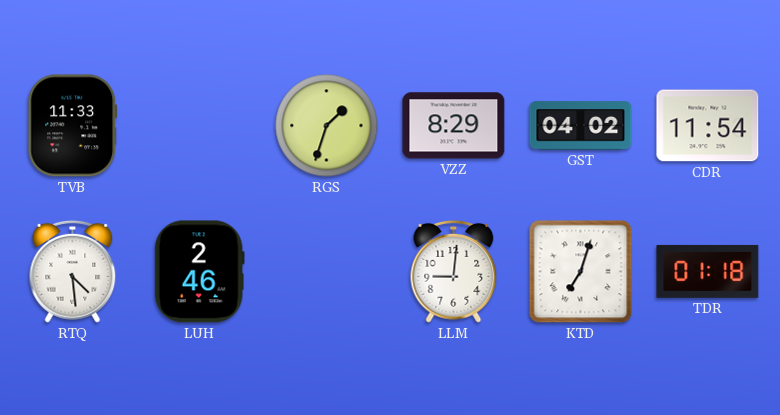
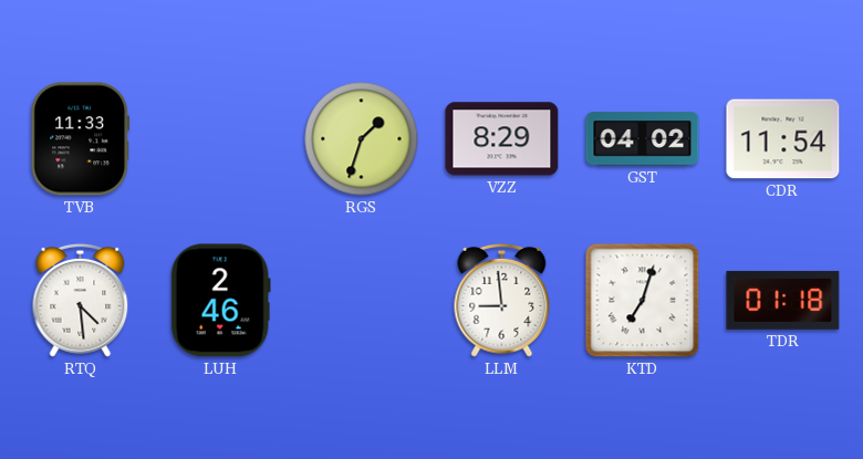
LLM: 9:01 -> 8:59 (502, 300)
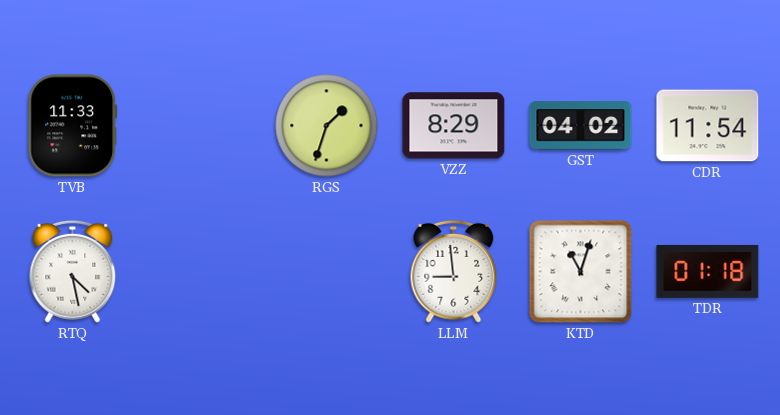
RTQ: 4:29 -> 4:28 (73, 271)
LUH: 2:46 -> none (220, 301)
KTD: 7:03 -> 11:03 (581, 272)
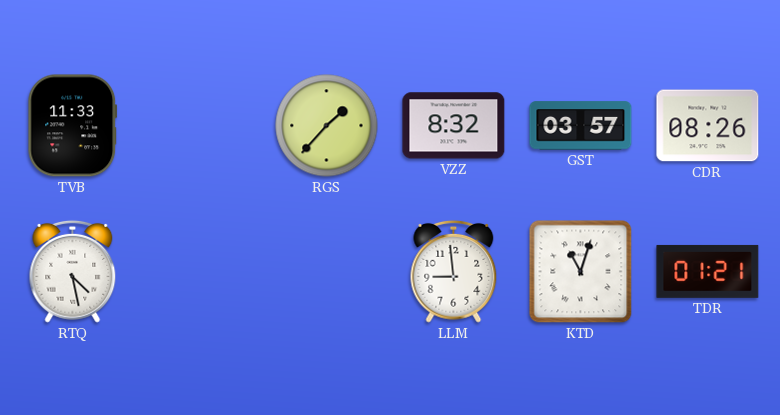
RGS: 1:33 -> 1:37 (327, 126)
VZZ: 8:29 -> 8:32 (454, 126)
GST: 04:02 -> 03:57 (581, 126)
CDR: 11:54 -> 08:26 (708, 126)
TDR: 01:18 -> 01:21 (708, 271)
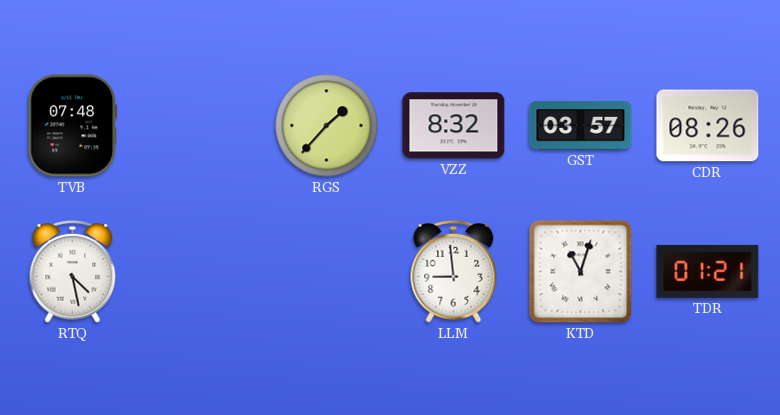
TVB: 11:33 -> 07:48 (73, 126)
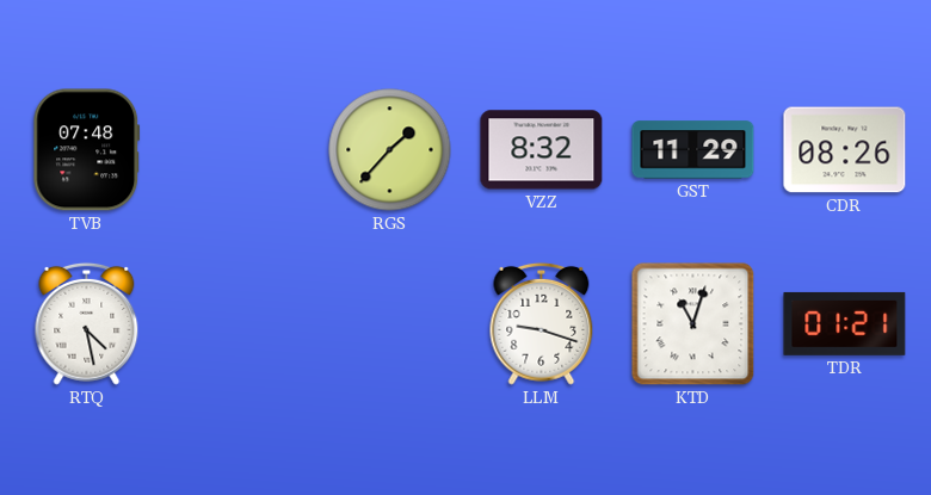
GST: 03:57 -> 11:29 (693, 150)
LLM: 8:59 -> 9:18 (542, 323)
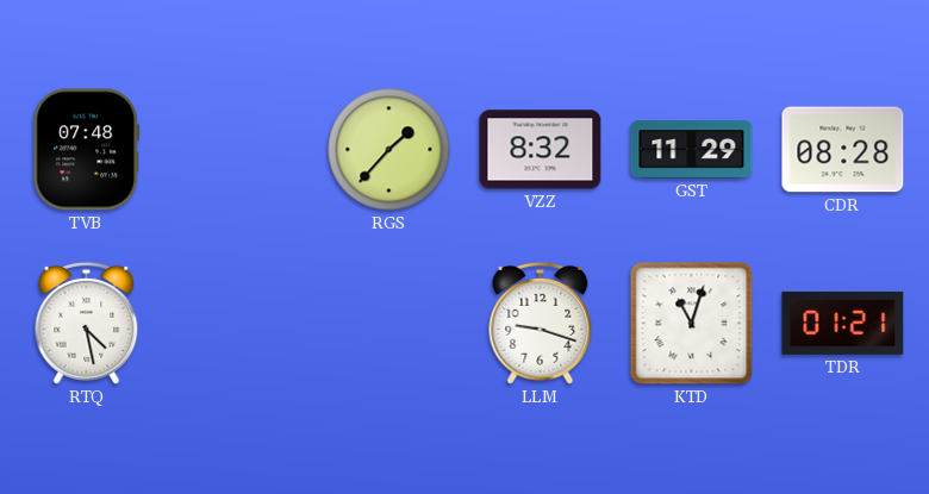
CDR: 08:26 -> 08:28 (843, 150)
